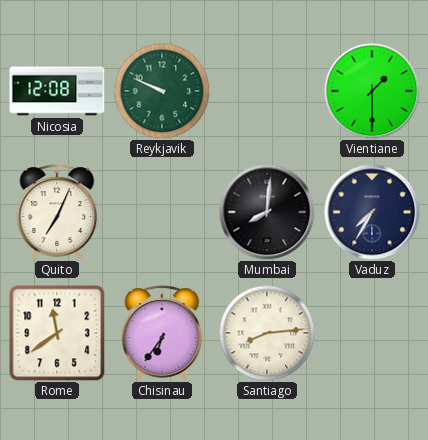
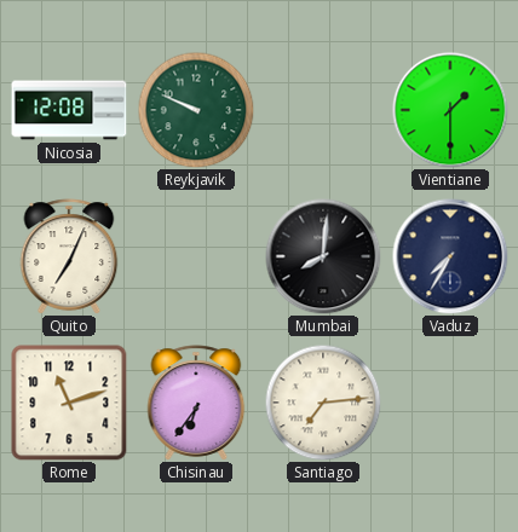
Rome: 11:39 -> 11:12 (69, 403)
Santiago: 8:14 -> 7:14 (323, 403)
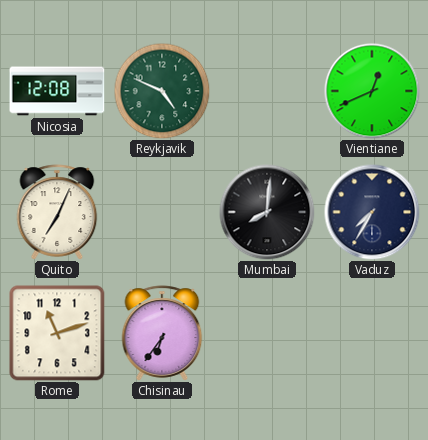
Reykjavik: 9:49 -> 4:49 (162, 91)
Vientiane: 1:30 -> 12:41 (372, 91)
Santiago: 7:14 -> none (323, 403)
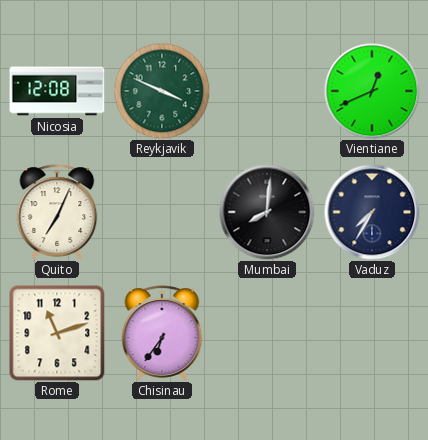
Reykjavik: 4:49 -> 3:49 (162, 91)
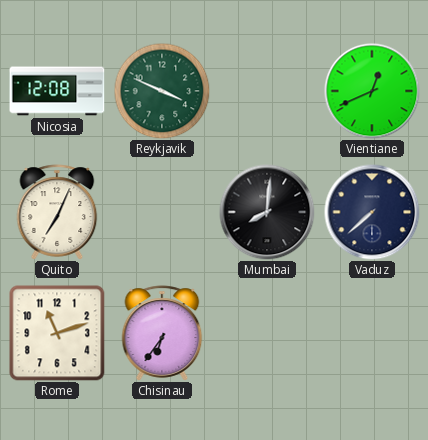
Vaduz: 7:35 -> 7:38 (372, 212)
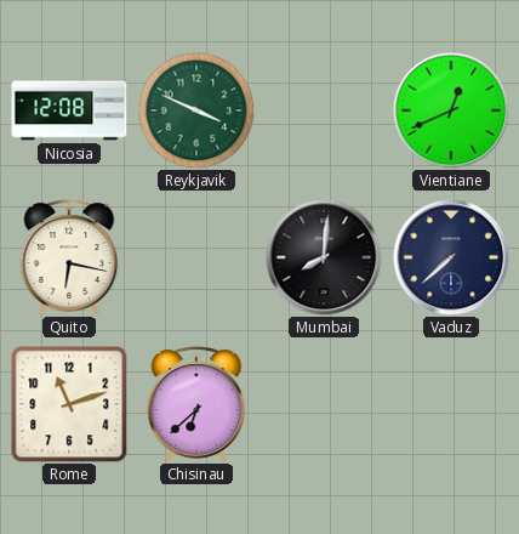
Quito: 7:04 -> 6:17 (69, 257)
Chisinau: 6:36 -> 6:38 (196, 404)
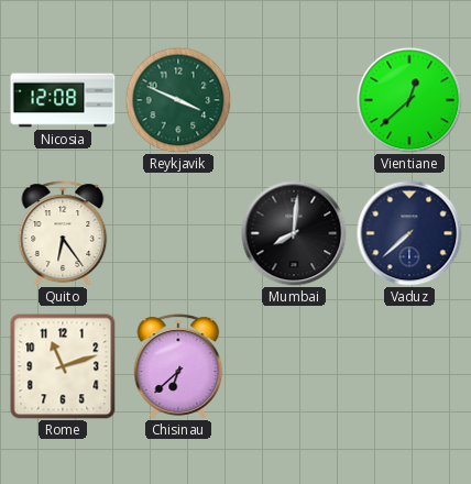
Vientiane: 12:41 -> 12:38 (409, 100)
Quito: 6:17 -> 6:24 (63, 233)
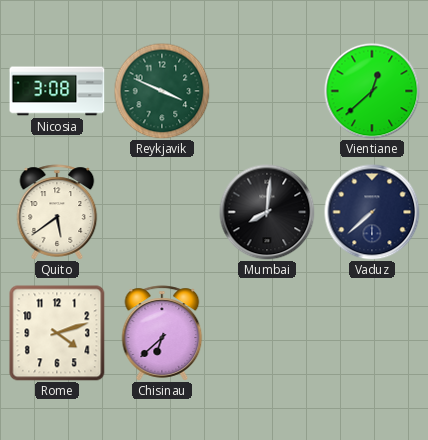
Nicosia: 12:08 -> 3:08 (57, 91)
Quito: 6:24 -> 5:39 (57, 212)
Rome: 11:12 -> 4:12 (57, 333)
